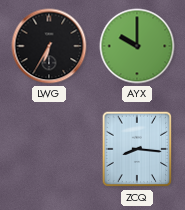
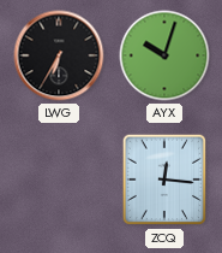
AYX: 10:00 -> 10:03 (164, 55)
ZCQ: 8:16 -> 12:16 (164, 180)
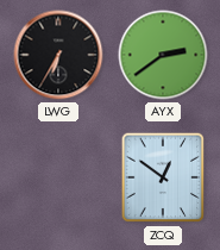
AYX: 10:03 -> 2:39 (163, 55)
ZCQ: 12:16 -> 12:51 (163, 177)
